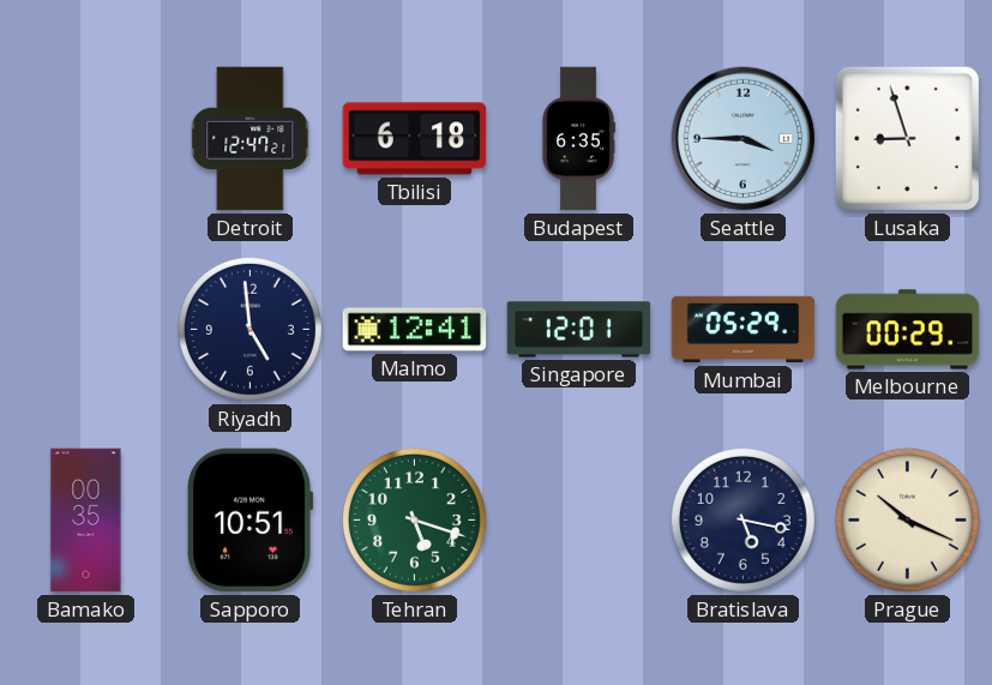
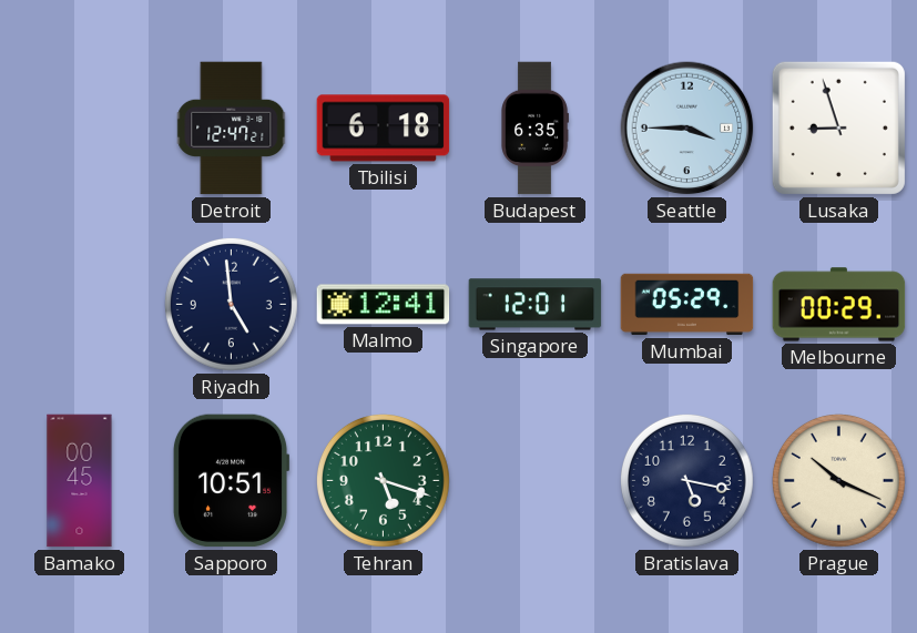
Bamako: 00:35 -> 00:45 (80, 481)
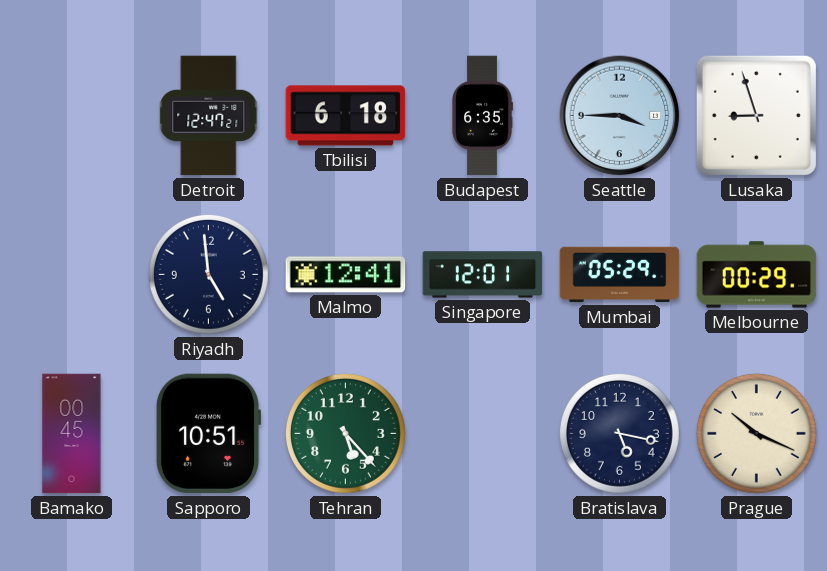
Tehran: 5:18 -> 5:23 (345, 433)
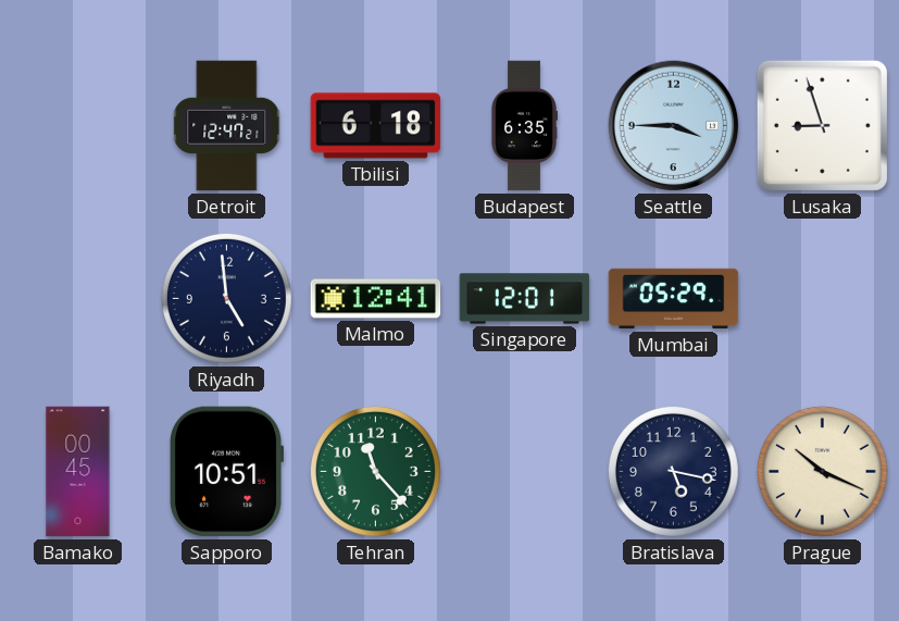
Melbourne: 00:29 -> none (757, 275)
Tehran: 5:23 -> 11:23 (375, 471)
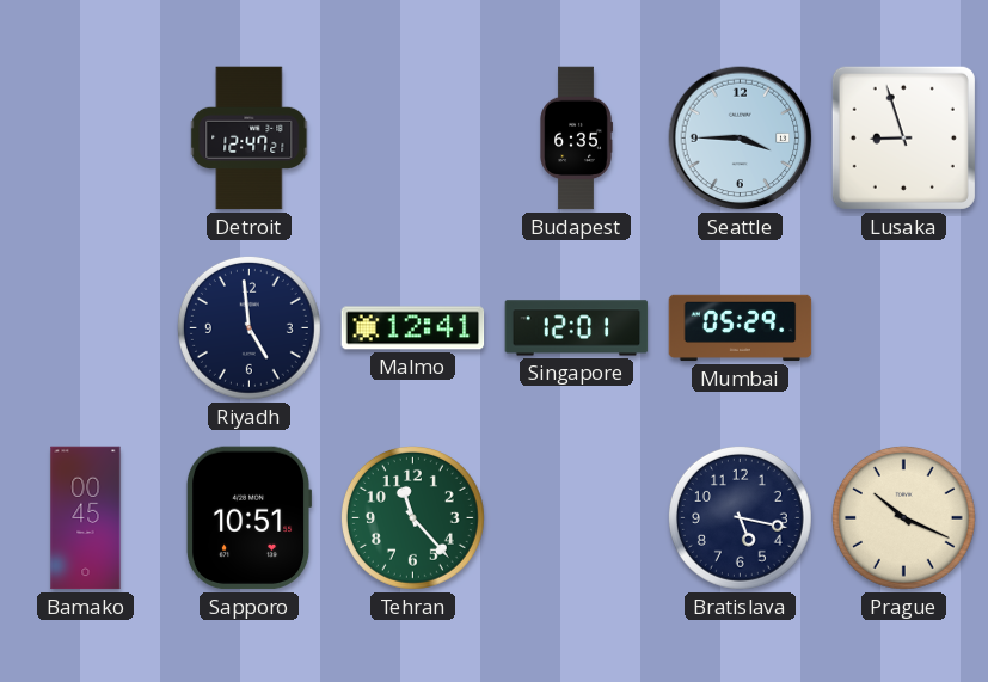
Tbilisi: 6:18 -> none (376, 126)
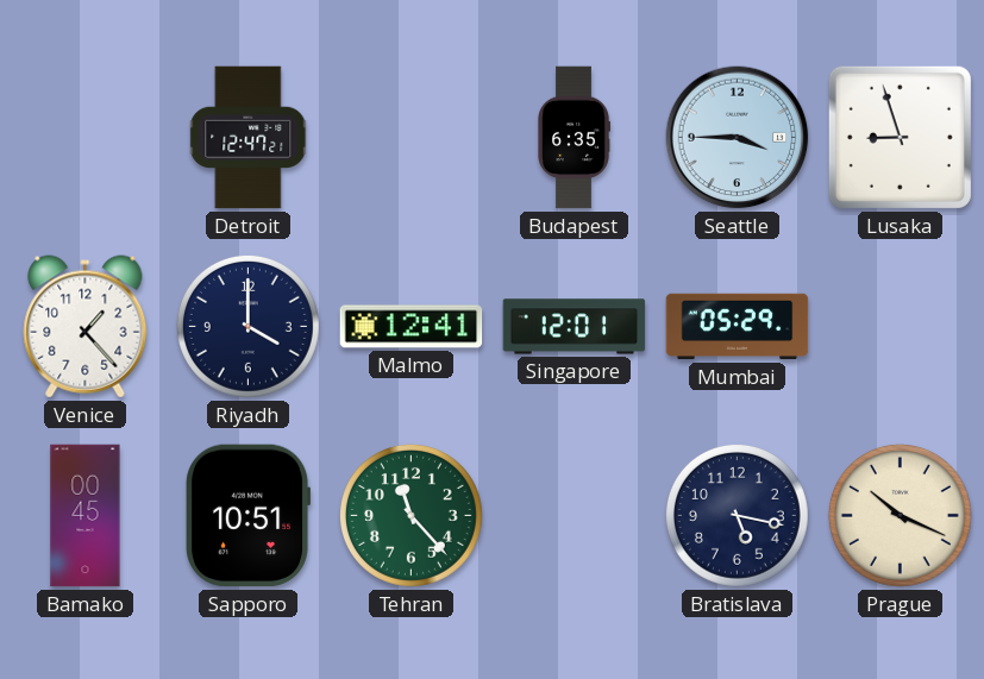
Venice: none -> 1:23 (86, 327)
Riyadh: 4:59 -> 4:00 (247, 326)
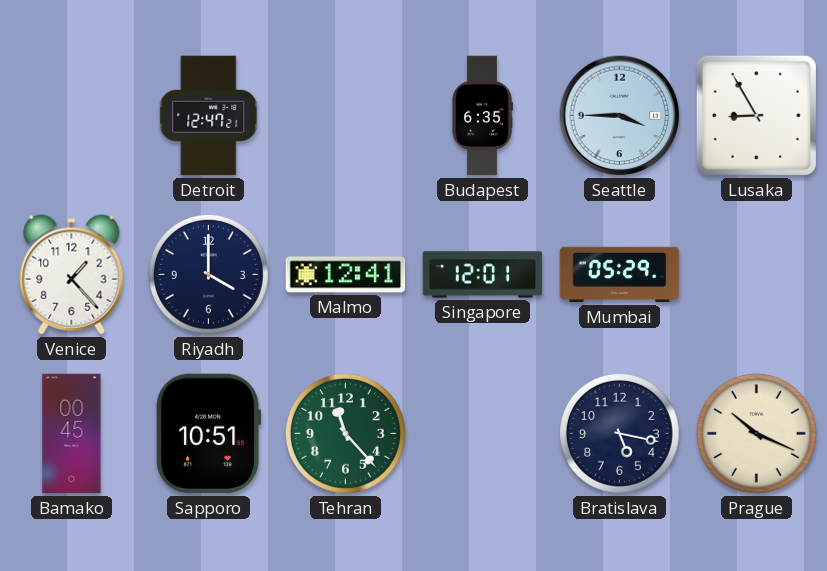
Lusaka: 8:57 -> 8:55 (756, 115)
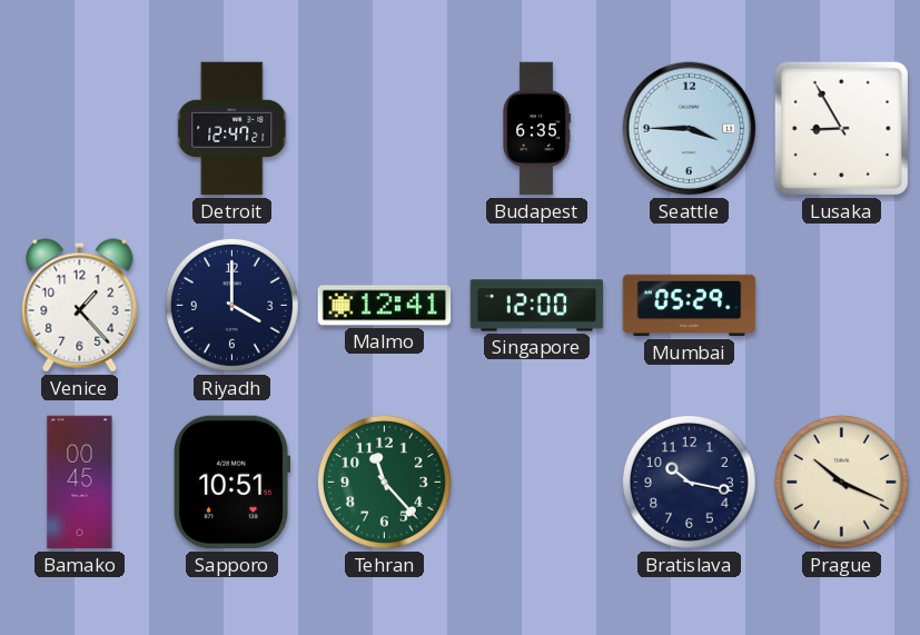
Singapore: 12:01 -> 12:00 (537, 306)
Bratislava: 5:17 -> 10:17 (689, 482)
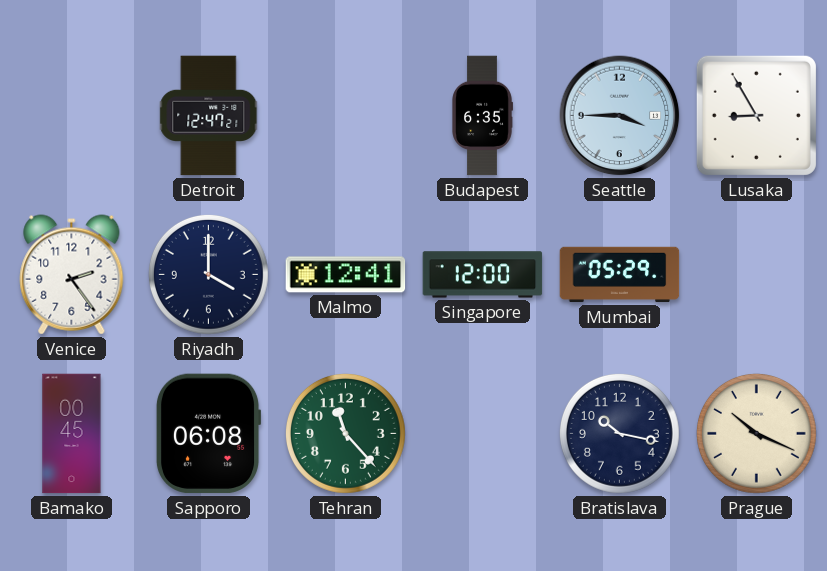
Venice: 1:23 -> 2:24 (72, 275)
Sapporo: 10:51 -> 06:08 (208, 434)
